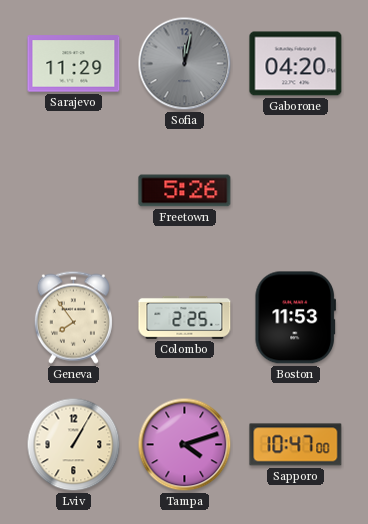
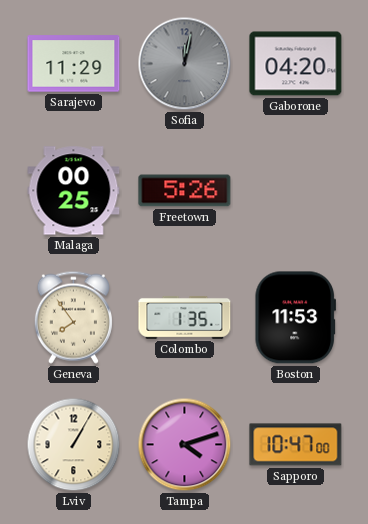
Malaga: none -> 00:25 (74, 191)
Colombo: 2:25 -> 1:35 (185, 317)
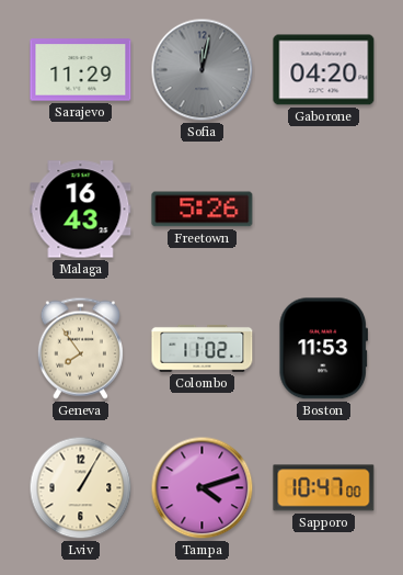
Malaga: 00:25 -> 16:43 (81, 210)
Colombo: 1:35 -> 11:02 (203, 348)
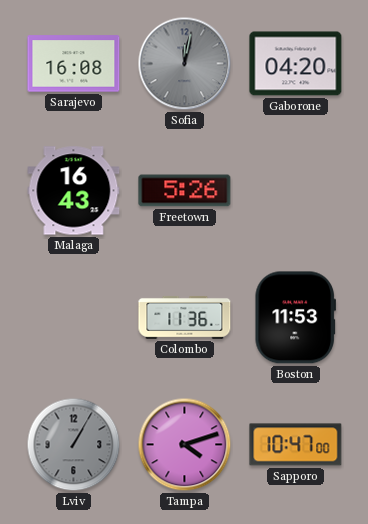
Sarajevo: 11:29 -> 16:08 (74, 64)
Geneva: 7:54 -> none (80, 348)
Colombo: 11:02 -> 11:36 (185, 317)
Lviv dial: cream -> grey (74, 445)
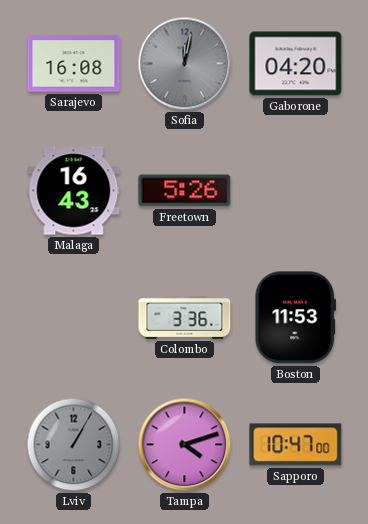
Colombo: 11:36 -> 3:36 (185, 317)
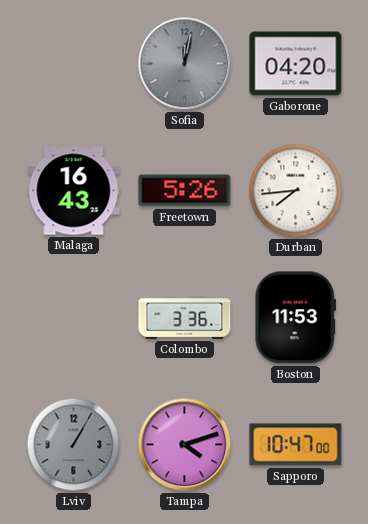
Sarajevo: 16:08 -> none (74, 64)
Durban: none -> 7:44 (296, 191)
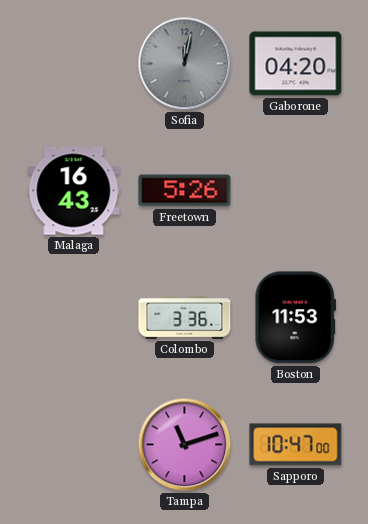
Durban: 7:44 -> none (296, 191)
Lviv: 1:05 -> none (74, 445)
Tampa: 4:12 -> 11:12 (185, 445)
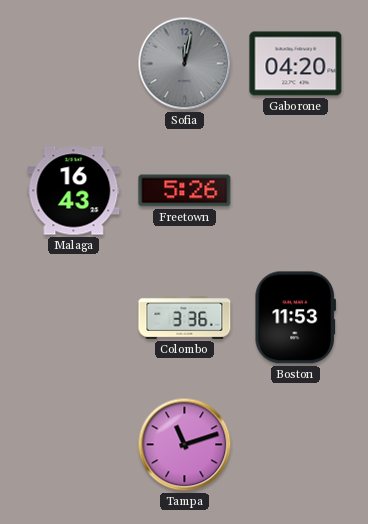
Sapporo: 10:47 -> none (296, 445)
